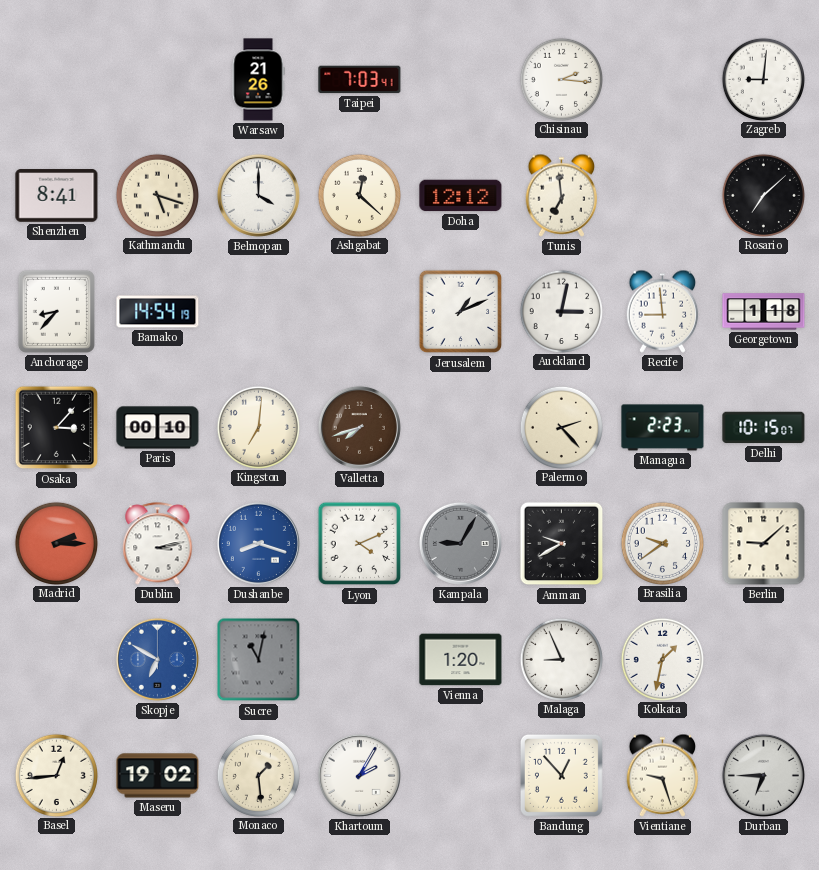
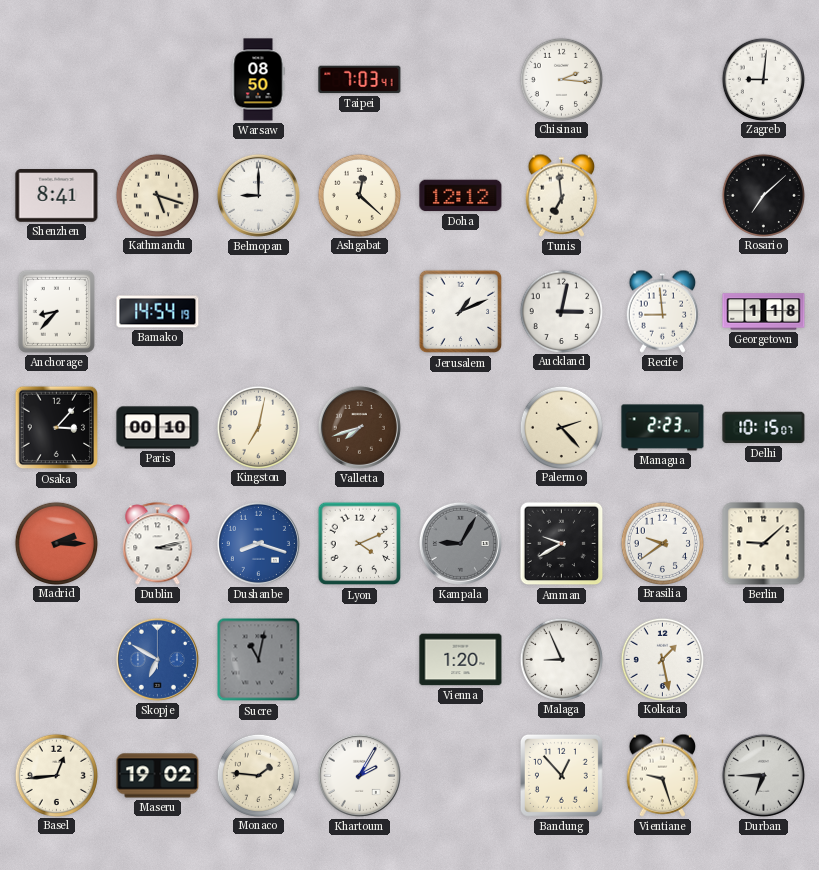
Warsaw: 21:26 -> 08:50 (258, 80)
Belmopan: 4:00 -> 9:00 (258, 195)
Kingston: 7:01 -> 7:02 (258, 427)
Kolkata: 1:32 -> 1:28 (662, 659)
Monaco: 1:29 -> 1:46 (258, 775)
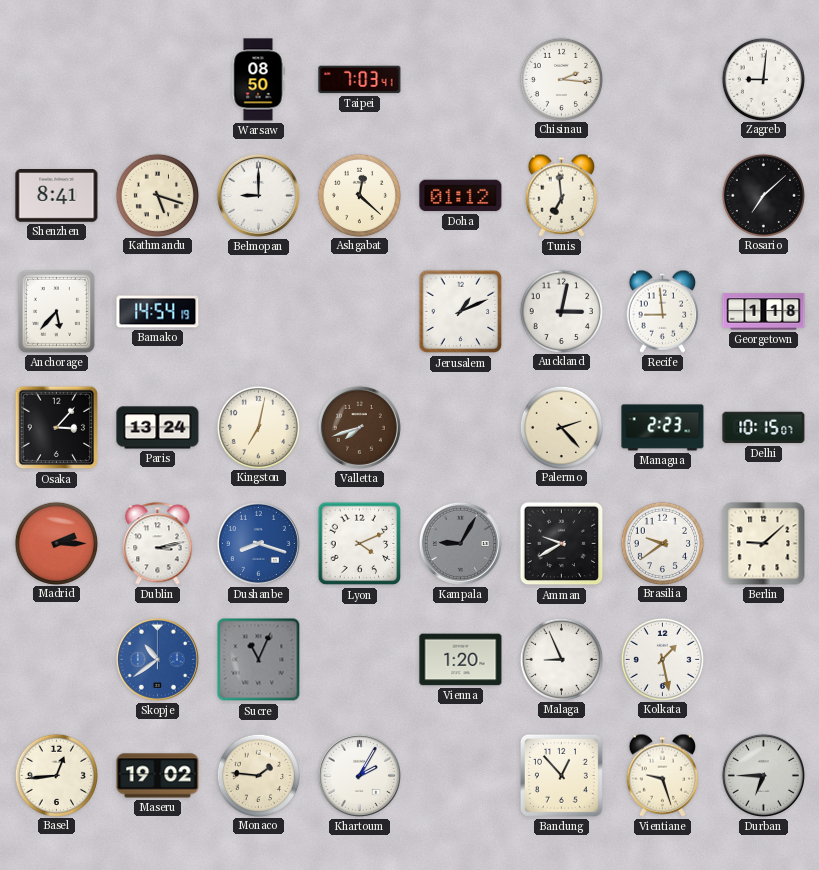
Doha: 12:12 -> 01:12 (461, 196)
Anchorage: 8:37 -> 5:37 (56, 311)
Paris: 00:10 -> 13:24 (158, 428)
Skopje: 6:50 -> 10:39 (157, 659)
Sucre: 11:02 -> 11:04 (259, 660)
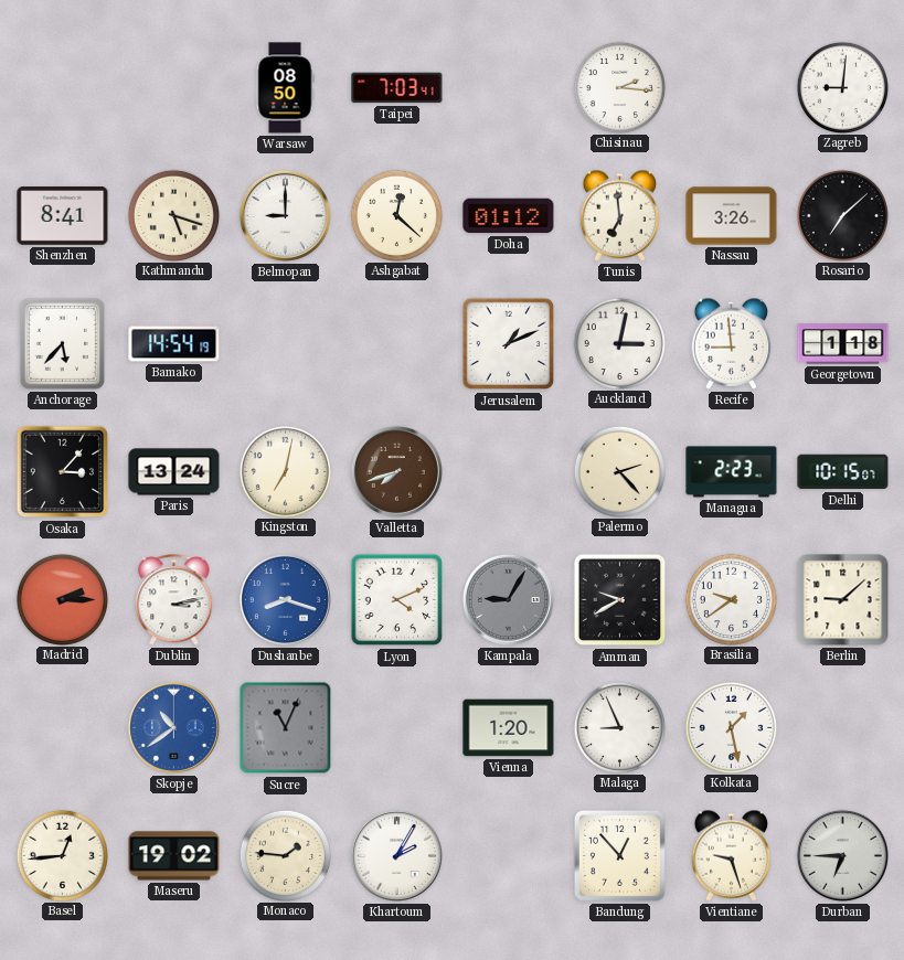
Nassau: none -> 3:26 (732, 216)
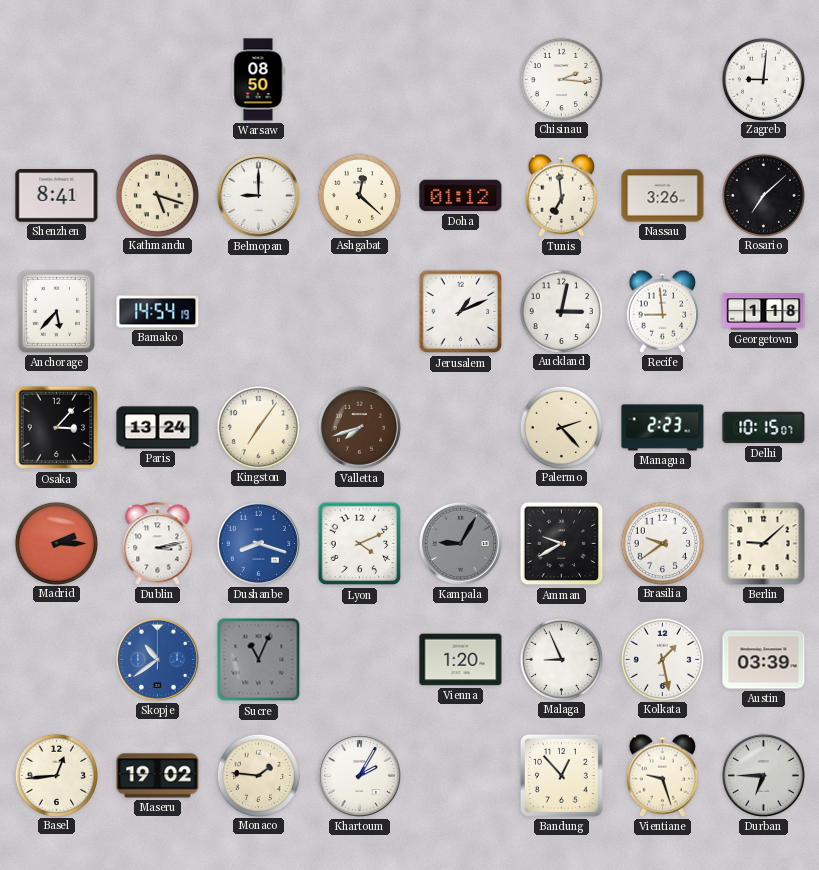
Taipei: 7:03 -> none (397, 88)
Kingston: 7:02 -> 7:06 (258, 427)
Austin: none -> 03:39 (764, 660)
